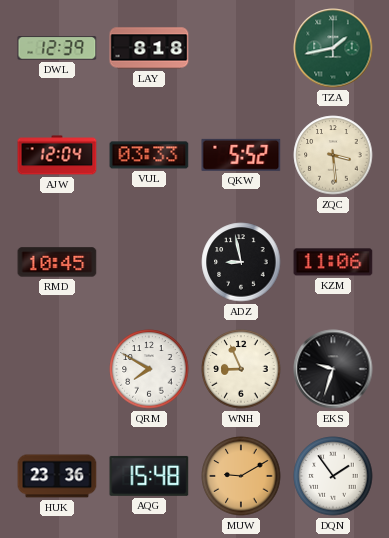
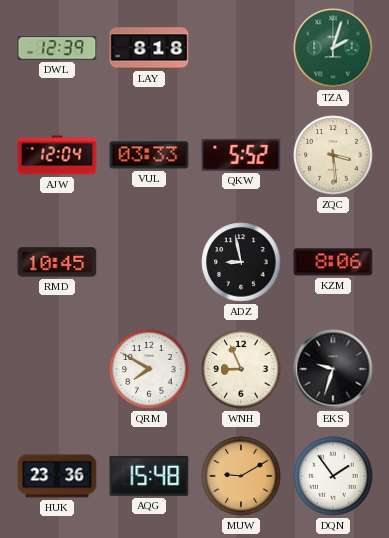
TZA: 1:43 -> 2:03 (333, 48)
KZM: 11:06 -> 8:06 (333, 262)
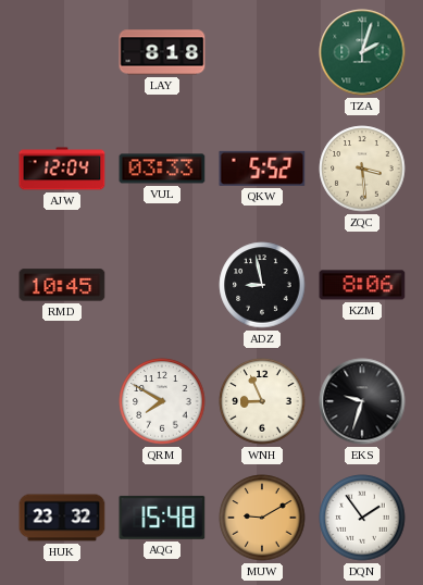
DWL: 12:39 -> none (57, 48)
HUK: 23:36 -> 23:32 (62, 518)
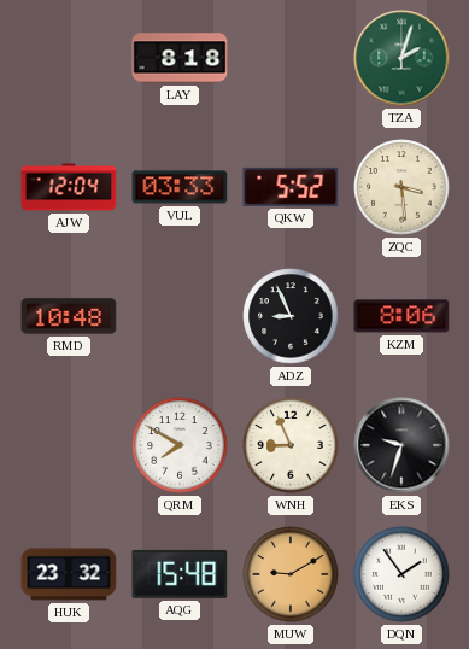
RMD: 10:45 -> 10:48 (69, 316)
ADZ: 8:58 -> 8:56 (291, 316)
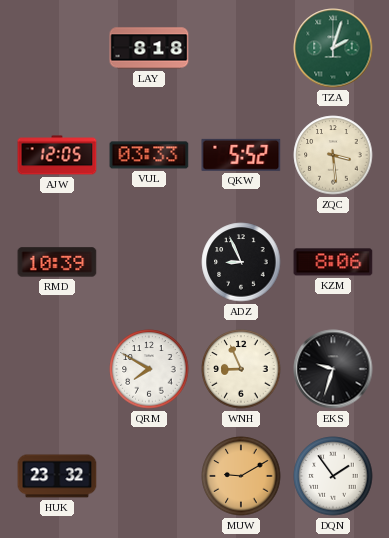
AJW: 12:04 -> 12:05 (57, 155)
RMD: 10:48 -> 10:39 (57, 262)
AQG: 15:48 -> none (180, 574)
